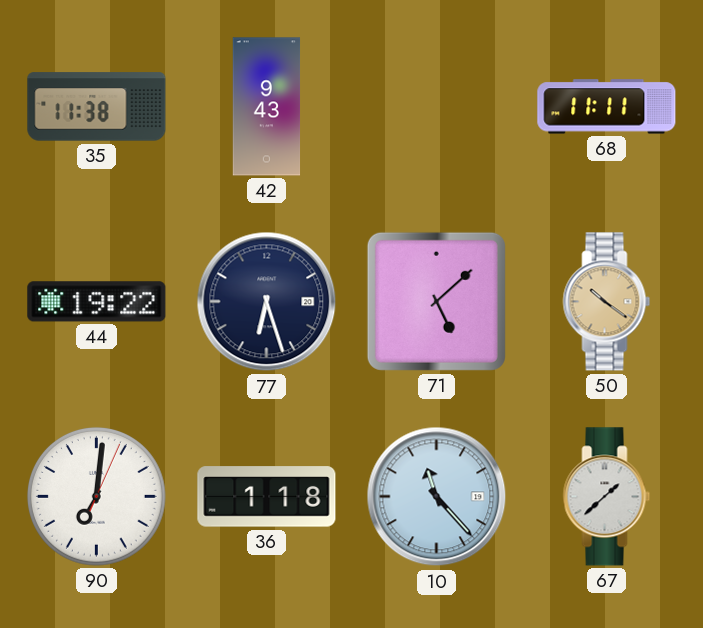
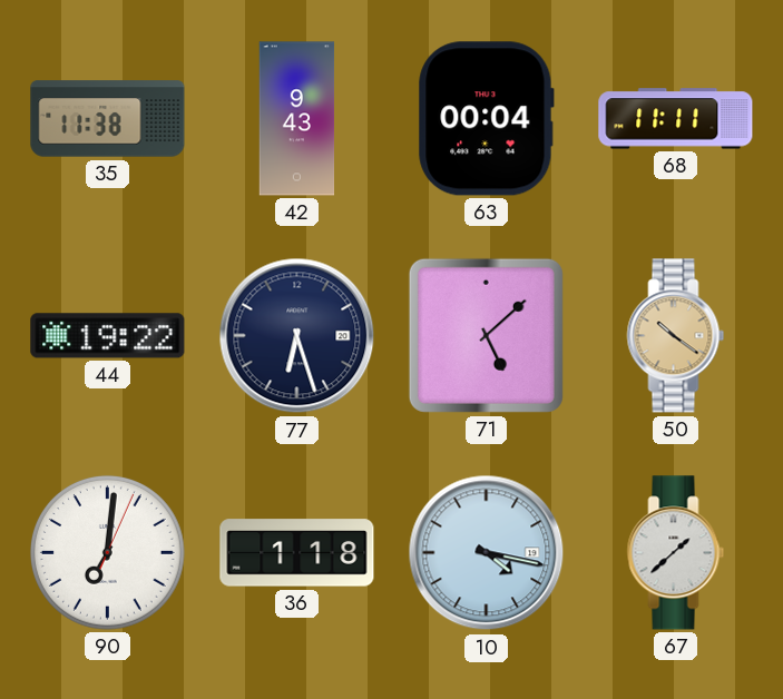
63: none -> 00:04 (486, 119)
10: 11:23 -> 4:17 (487, 553)
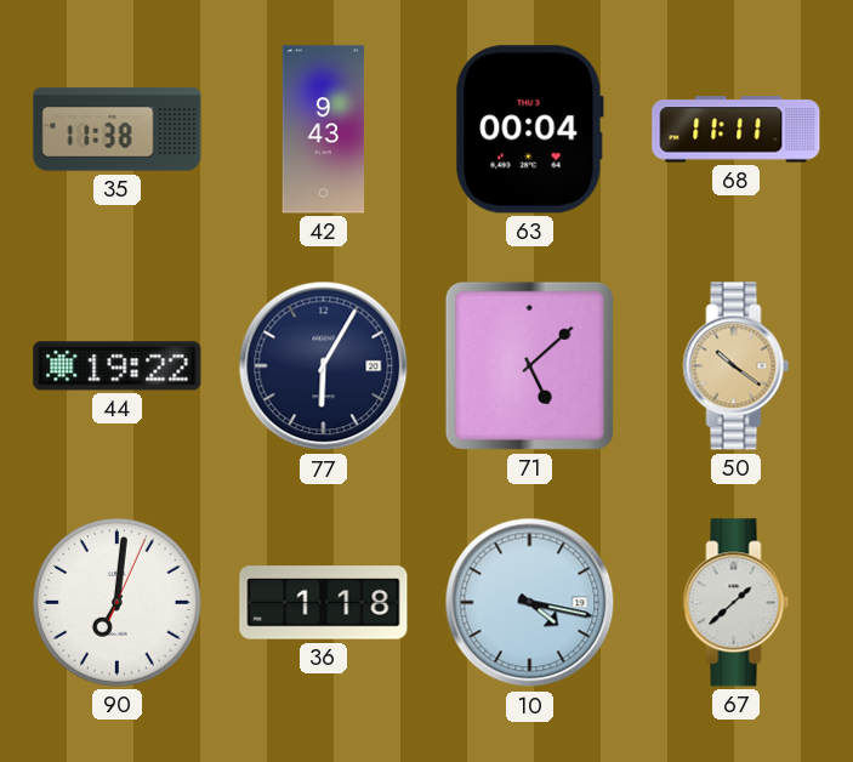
77: 6:27 -> 6:05 (324, 366)
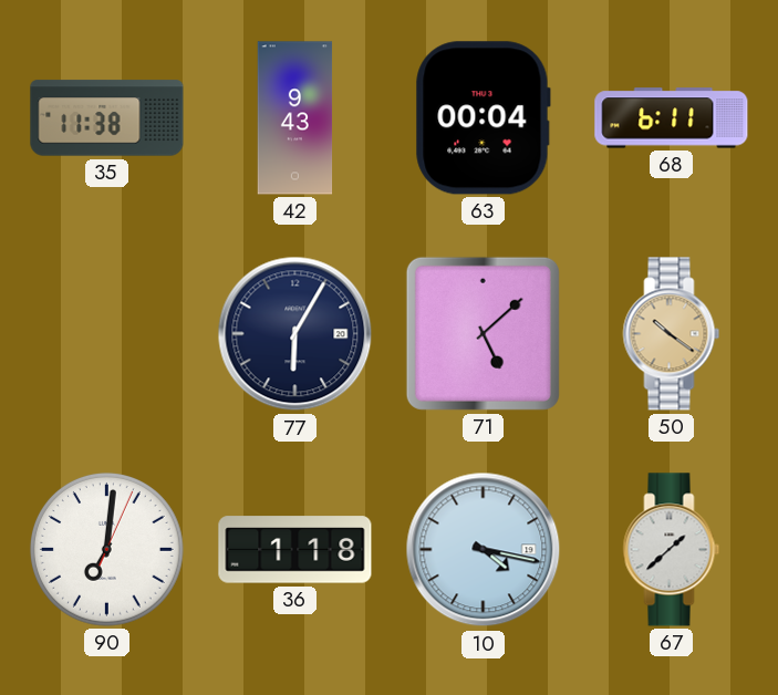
68: 11:11 -> 6:11 (672, 118)
44: 19:22 -> none (118, 366)
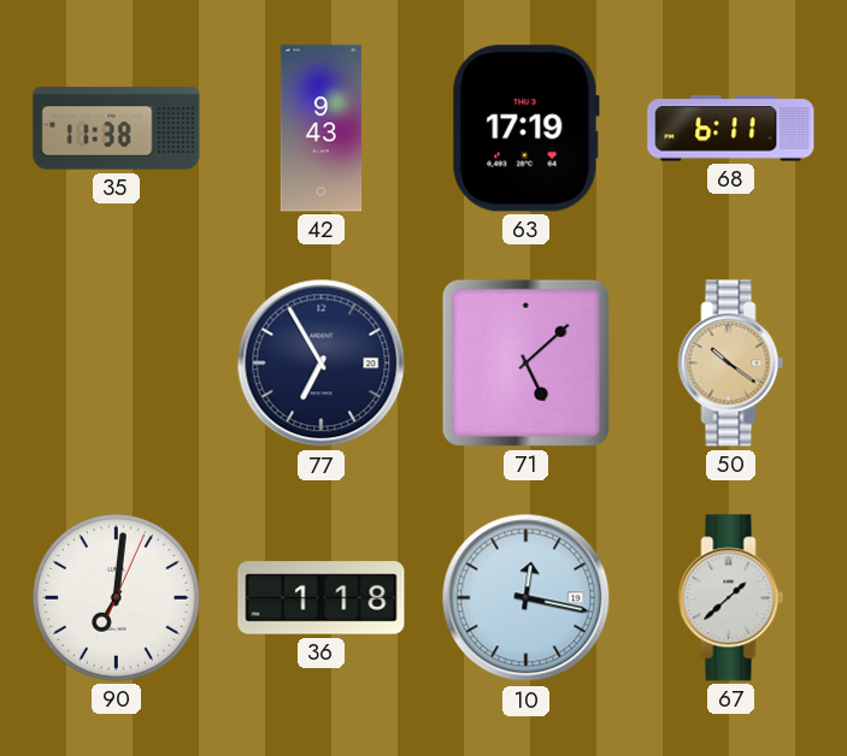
63: 00:04 -> 17:19 (525, 129)
77: 6:05 -> 6:55 (322, 364)
10: 4:17 -> 12:17 (527, 598)
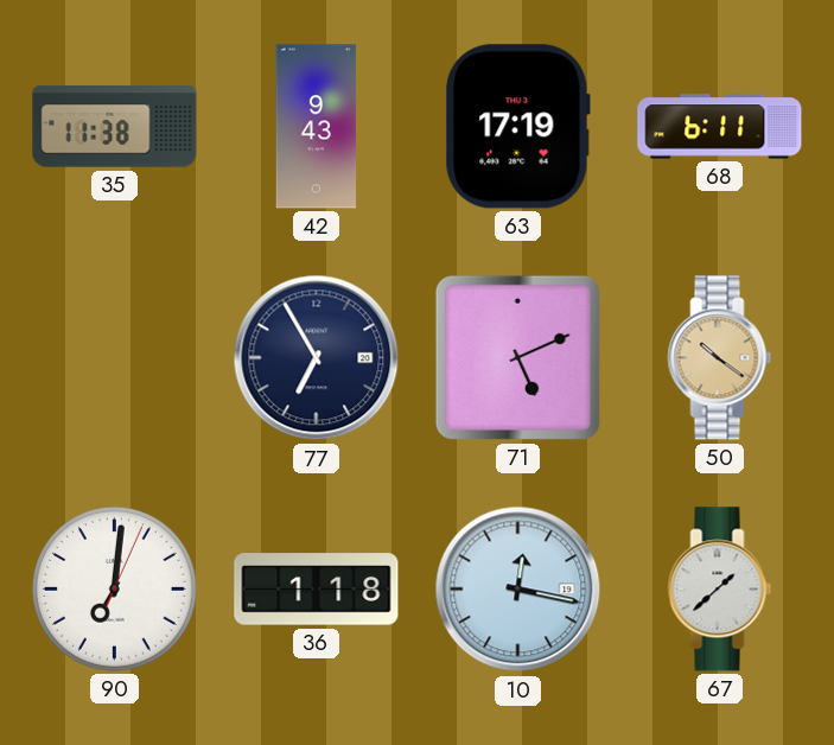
71: 5:08 -> 5:11 (517, 357)
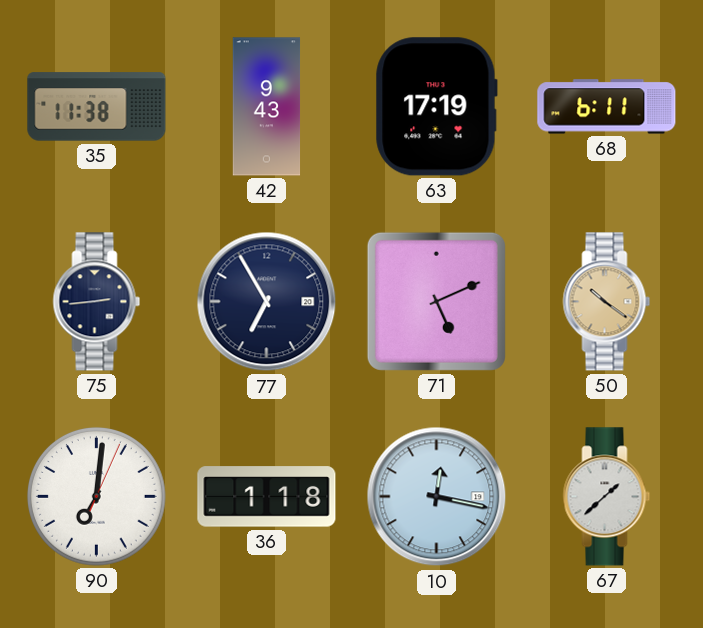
75: none -> 2:44 (97, 302)
